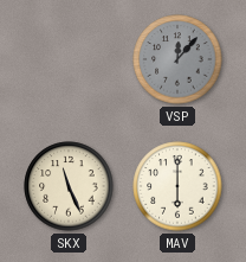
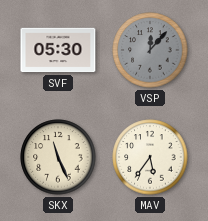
SVF: none -> 05:30 (58, 50)
MAV: 6:00 -> 5:36 (150, 157)
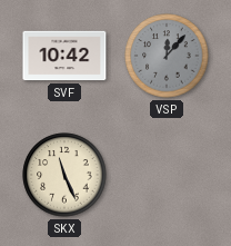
SVF: 05:30 -> 10:42 (64, 56)
MAV: 5:36 -> none (150, 157)
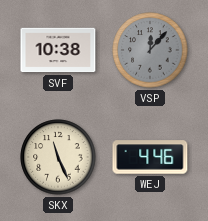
SVF: 10:42 -> 10:38 (58, 50)
WEJ: none -> 4:46 (150, 157)
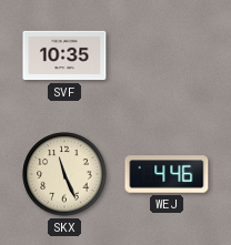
SVF: 10:38 -> 10:35 (64, 55)
VSP: 12:07 -> none (150, 50)
